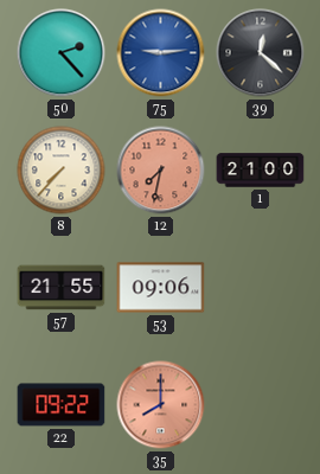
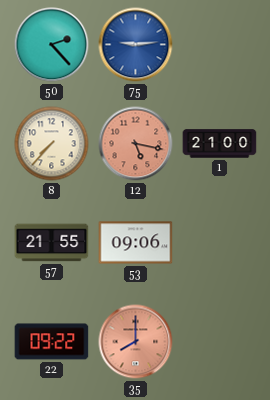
39: 12:22 -> none (261, 53)
12: 7:32 -> 5:17 (136, 144)
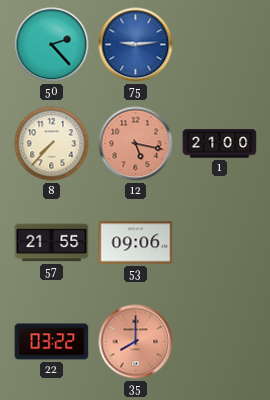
22: 09:22 -> 03:22 (52, 342)
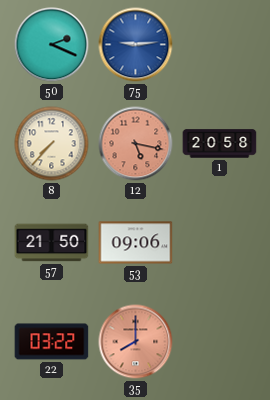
50: 2:23 -> 2:19 (52, 45)
1: 21:00 -> 20:58 (220, 144)
57: 21:55 -> 21:50 (52, 243)
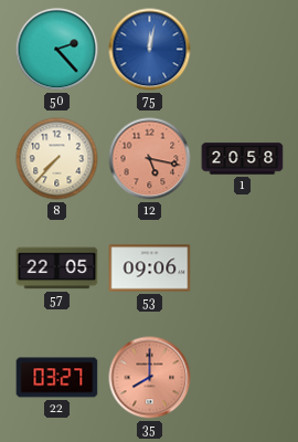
50: 2:19 -> 2:23 (57, 50)
75: 9:14 -> 12:02 (150, 50)
57: 21:50 -> 22:05 (57, 269)
22: 03:22 -> 03:27 (57, 378)
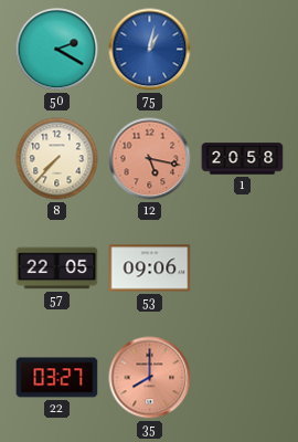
50: 2:23 -> 2:20 (57, 50)
75: 12:02 -> 1:02 (150, 50)
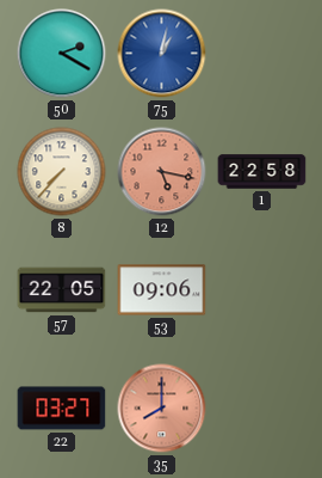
1: 20:58 -> 22:58 (262, 172)
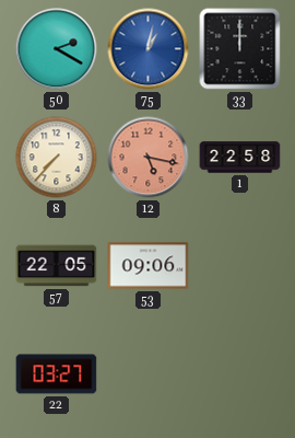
33: none -> 12:00 (240, 49)
35: 8:00 -> none (162, 409)
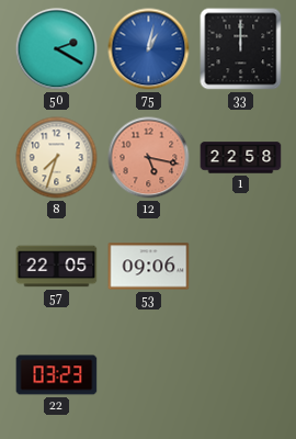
8: 7:37 -> 7:33 (57, 158)
22: 03:27 -> 03:23 (57, 375)
